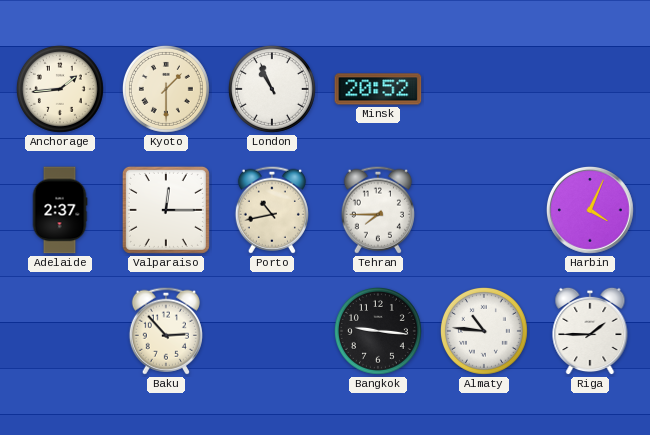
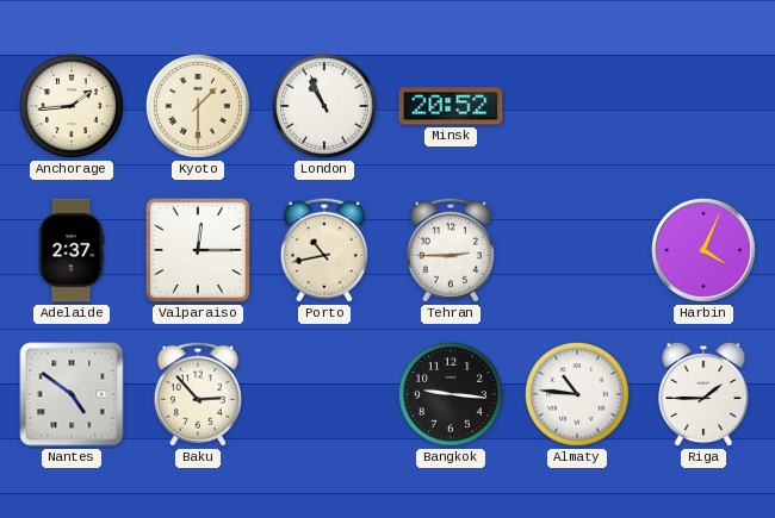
Tehran: 7:45 -> 2:45 (451, 250)
Nantes: none -> 4:51 (72, 394)
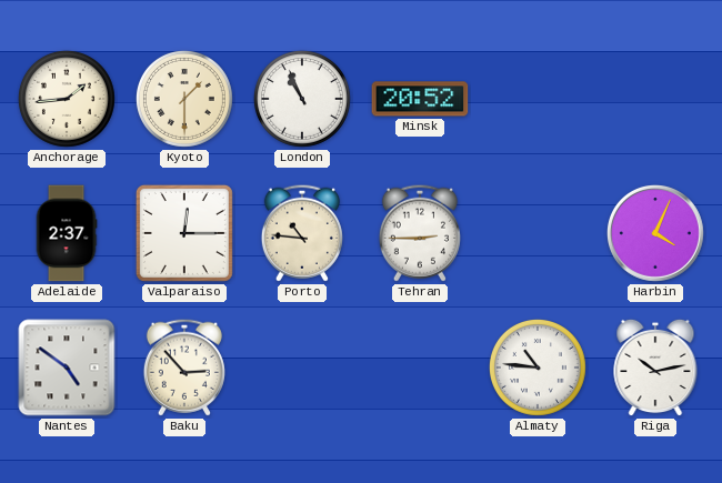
Porto: 10:43 -> 10:46 (302, 233)
Bangkok: 9:16 -> none (451, 394)
Riga: 1:45 -> 10:13 (655, 368)
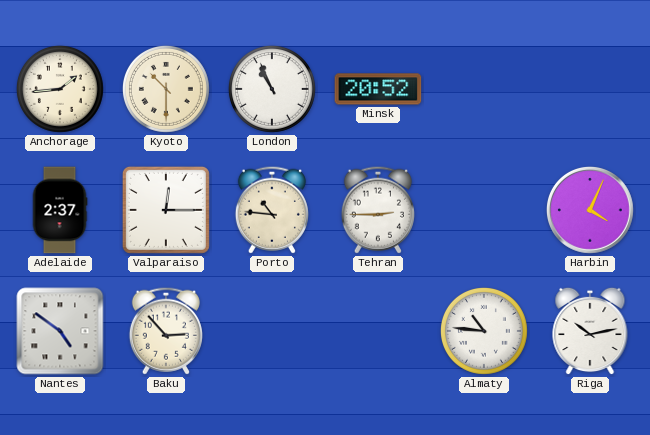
Kyoto: 1:30 -> 10:30 (166, 89)
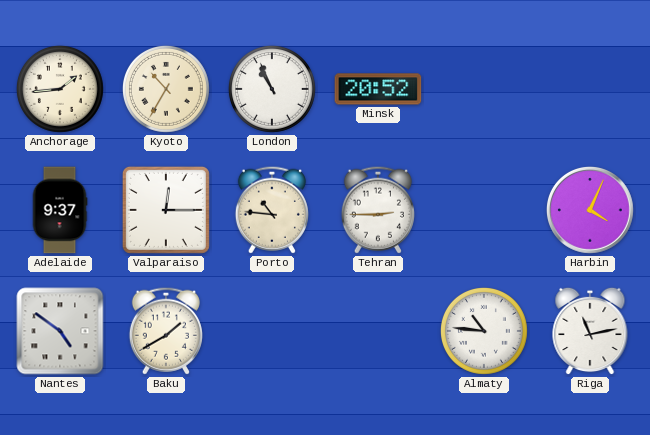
Kyoto: 10:30 -> 10:35 (166, 89)
Adelaide: 2:37 -> 9:37 (60, 210)
Baku: 2:53 -> 1:40 (166, 331)
Riga: 10:13 -> 11:13 (590, 331)
